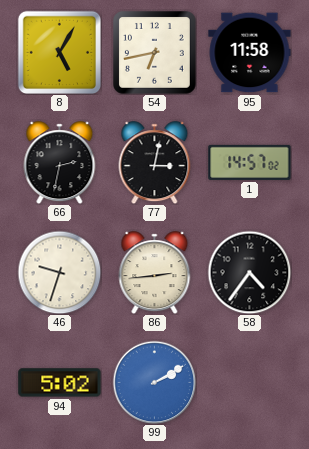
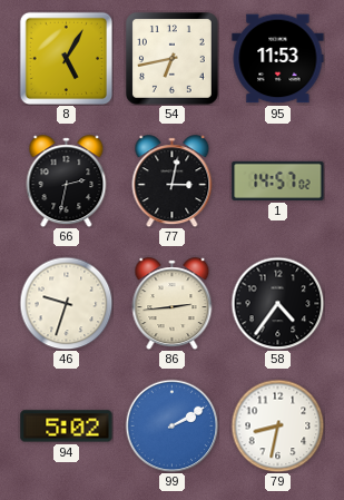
95: 11:58 -> 11:53 (278, 59)
79: none -> 8:32 (277, 425)
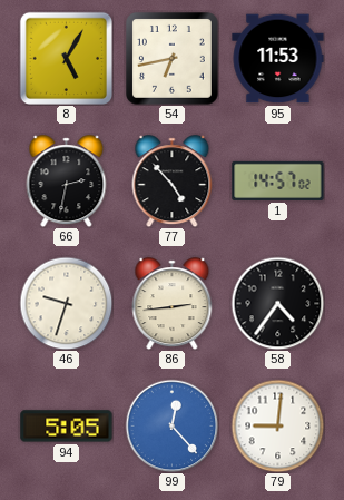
77: 3:02 -> 4:53 (173, 182)
94: 5:02 -> 5:05 (67, 427)
99: 2:10 -> 12:23 (171, 425)
79: 8:32 -> 9:01 (277, 425)
